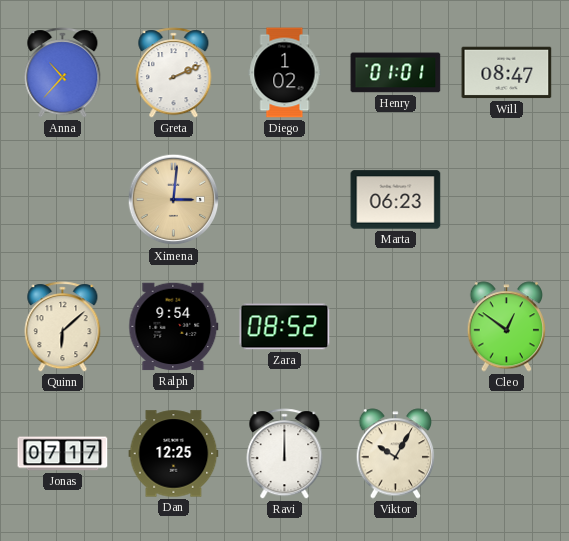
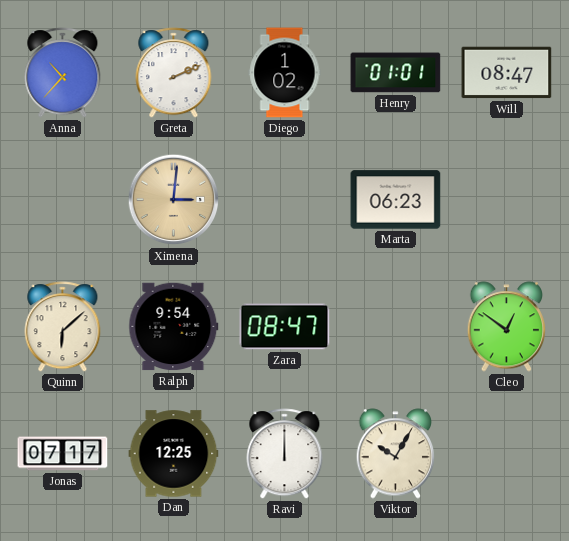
Zara: 08:52 -> 08:47 (285, 327)
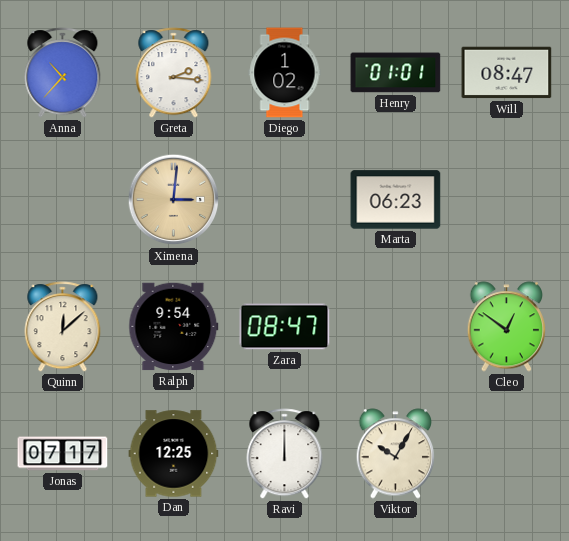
Greta: 2:11 -> 2:16 (174, 73)
Quinn: 6:08 -> 12:08 (63, 327)
